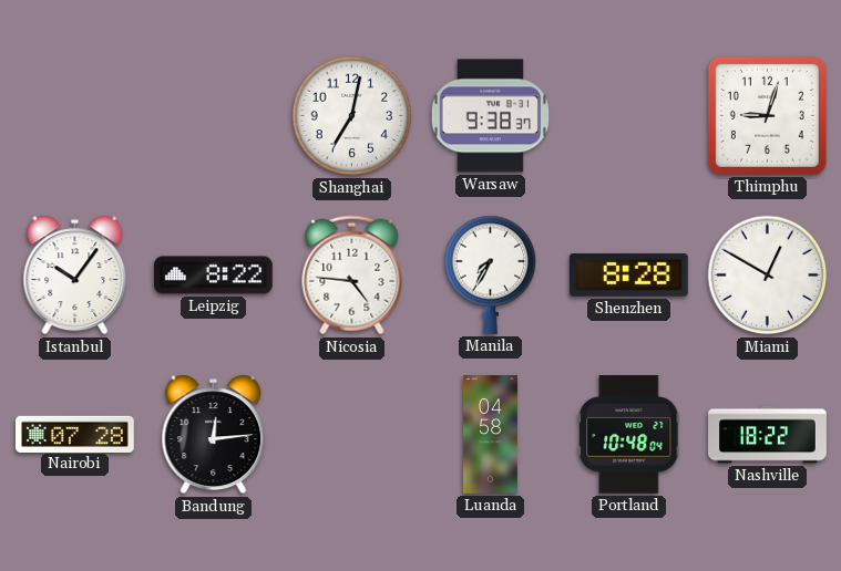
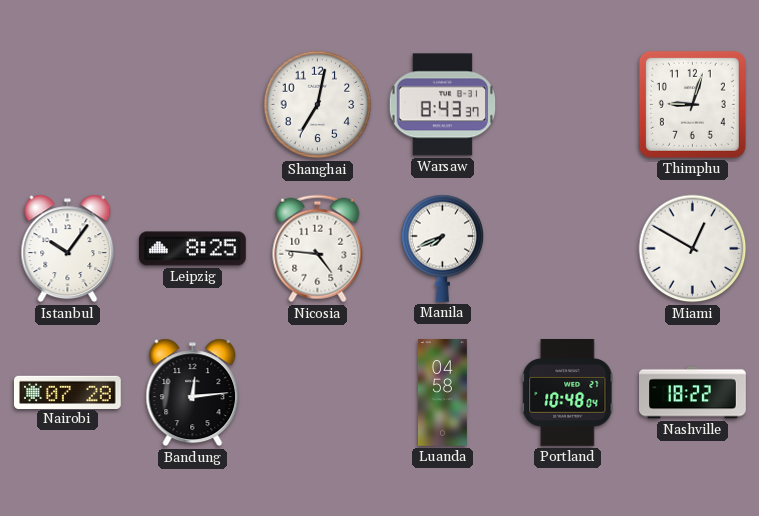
Warsaw: 9:38 -> 8:43 (443, 105)
Leipzig: 8:22 -> 8:25 (193, 249)
Manila: 7:35 -> 7:41 (443, 248)
Shenzhen: 8:28 -> none (628, 274)
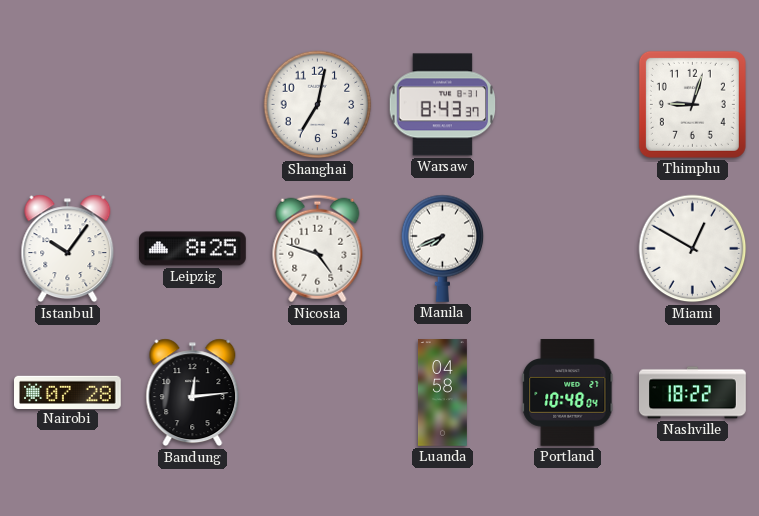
Nicosia: 4:46 -> 4:48 (318, 249)
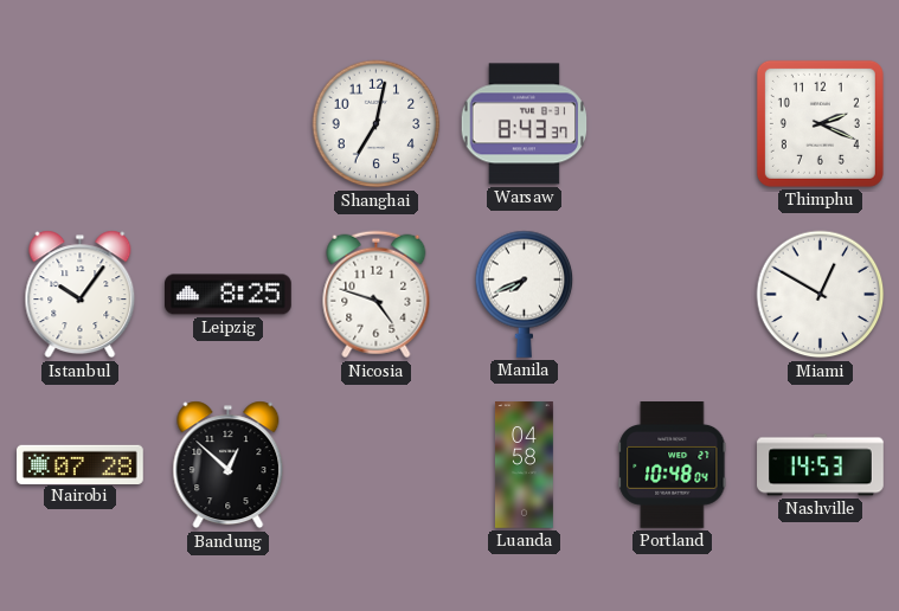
Thimphu: 9:03 -> 2:19 (820, 123)
Bandung: 12:14 -> 12:52 (229, 465)
Nashville: 18:22 -> 14:53 (821, 465)
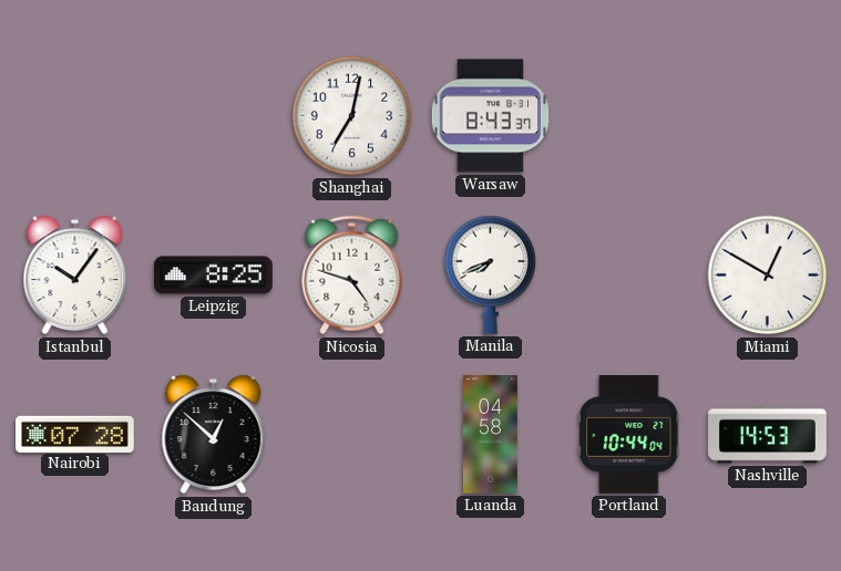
Thimphu: 2:19 -> none (820, 123)
Portland: 10:48 -> 10:44 (629, 435)
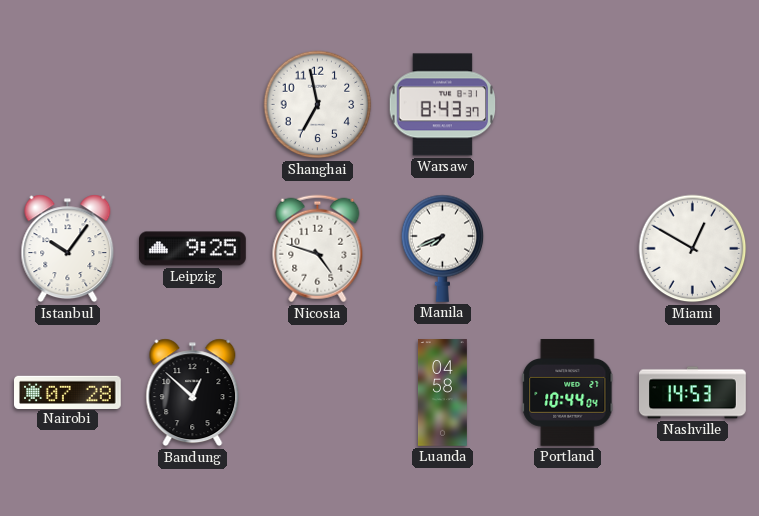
Shanghai: 7:02 -> 6:58 (318, 105)
Leipzig: 8:25 -> 9:25 (193, 249)
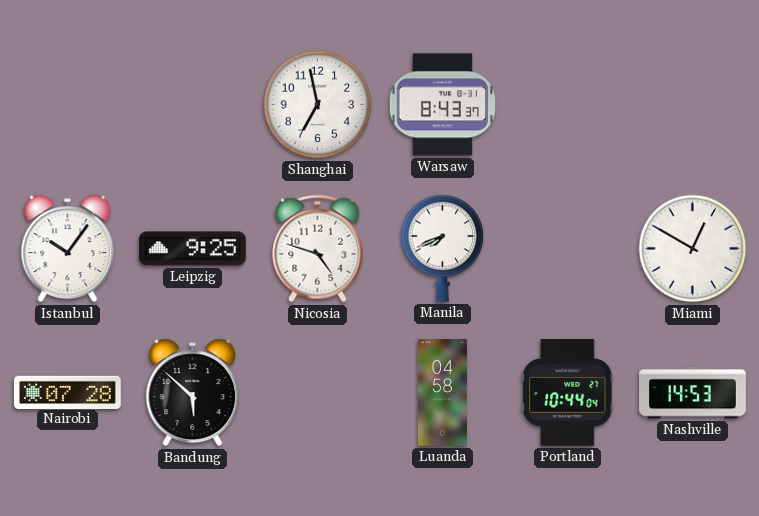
Bandung: 12:52 -> 5:52 (193, 393)
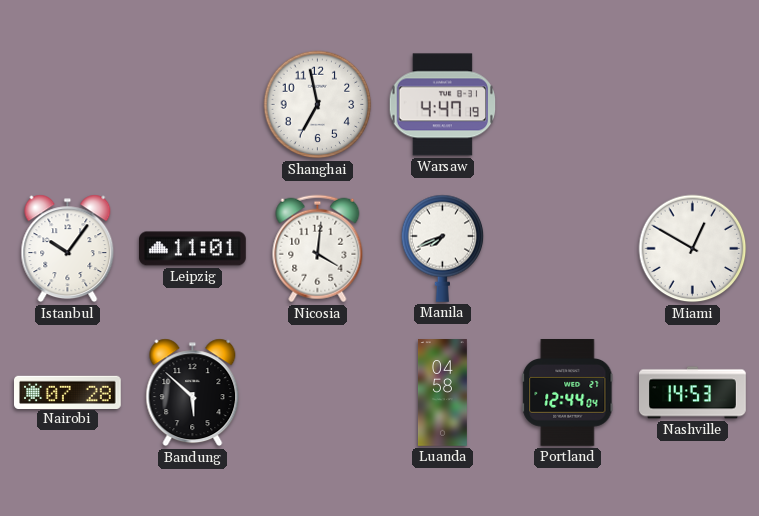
Warsaw: 8:43 -> 4:47 (443, 105)
Leipzig: 9:25 -> 11:01 (193, 249)
Nicosia: 4:48 -> 4:01 (318, 249)
Portland: 10:44 -> 12:44 (568, 393)
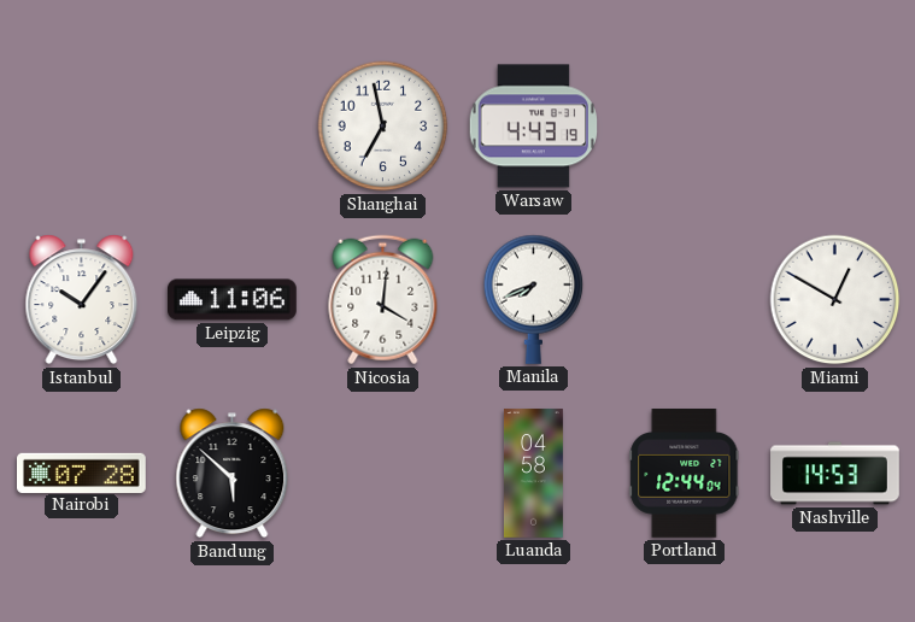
Warsaw: 4:47 -> 4:43 (534, 127)
Leipzig: 11:01 -> 11:06 (233, 300)
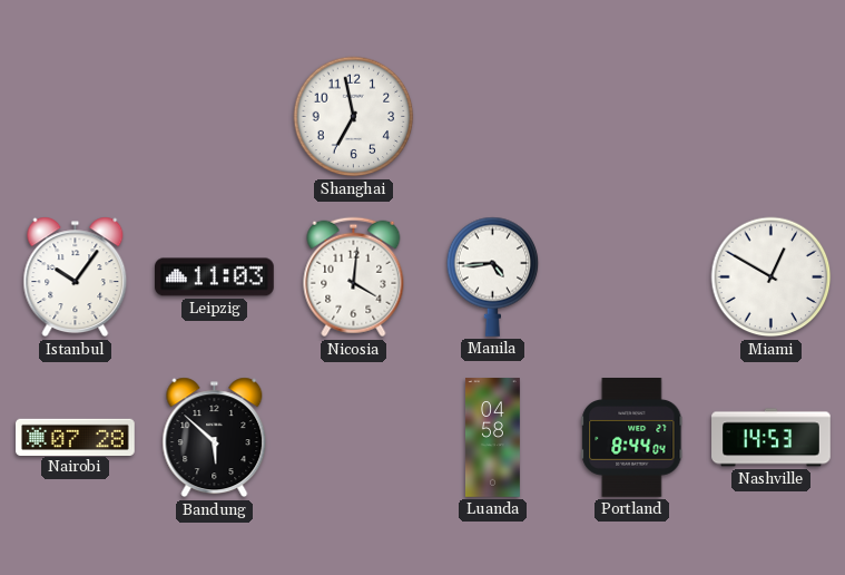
Warsaw: 4:43 -> none (534, 127)
Leipzig: 11:06 -> 11:03 (215, 277)
Manila: 7:41 -> 4:44 (493, 276)
Portland: 12:44 -> 8:44 (632, 438)
